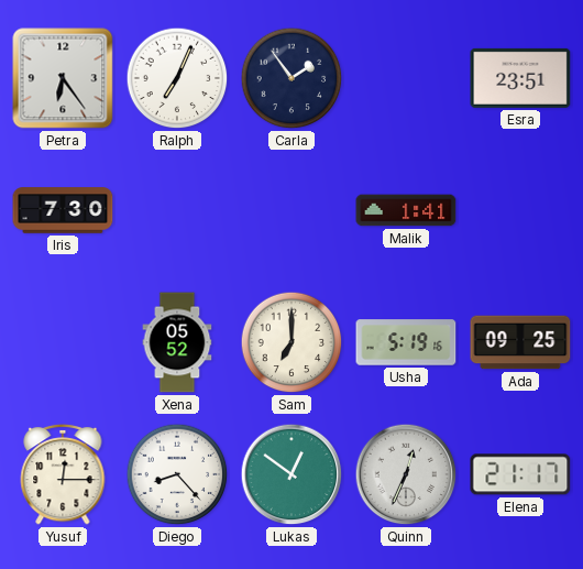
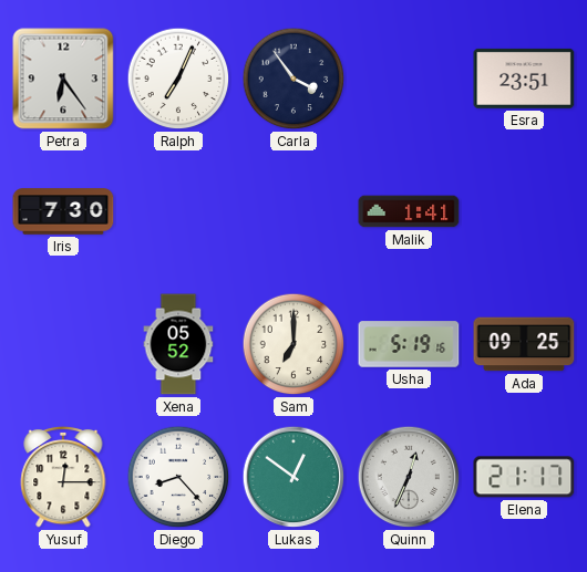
Carla: 1:54 -> 3:54 (293, 79)
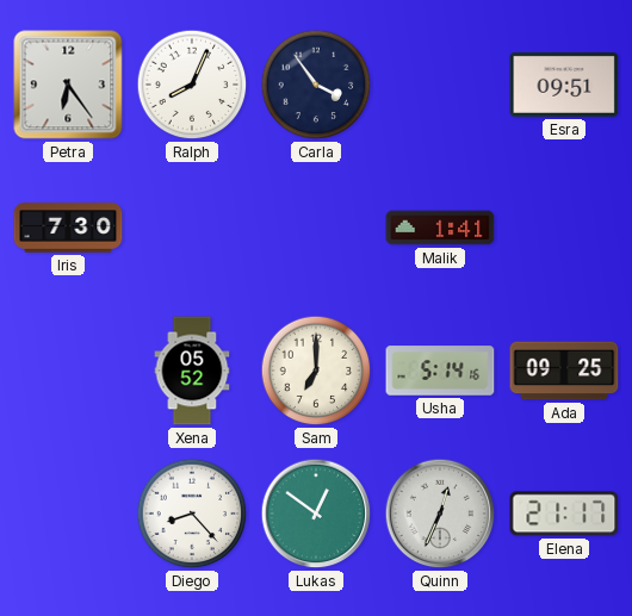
Ralph: 7:04 -> 8:04 (192, 85)
Esra: 23:51 -> 09:51 (564, 85)
Usha: 5:19 -> 5:14 (440, 371)
Yusuf: 12:15 -> none (63, 477)
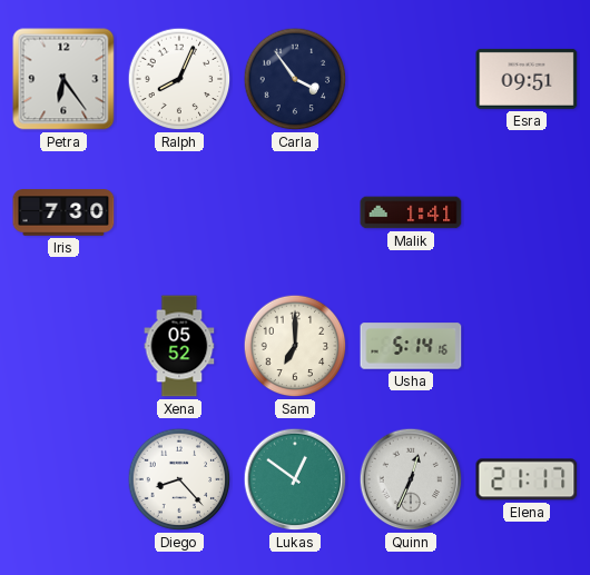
Ada: 09:25 -> none (564, 371)
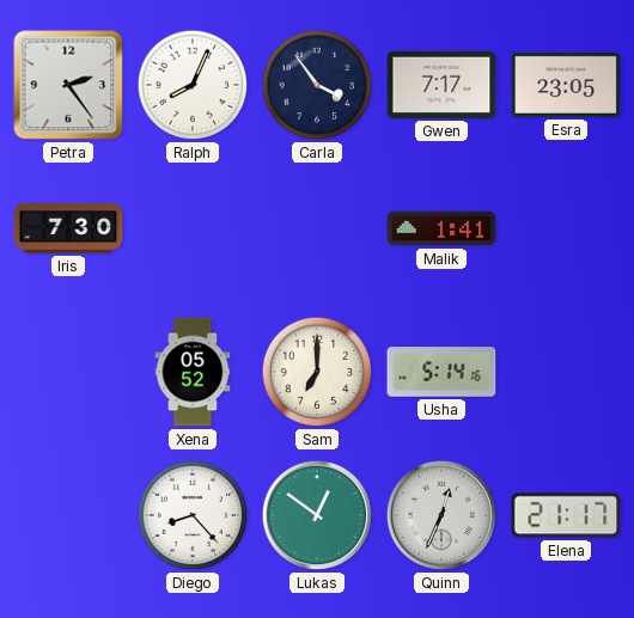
Petra: 6:24 -> 2:24 (68, 85)
Gwen: none -> 7:17 (441, 85)
Esra: 09:51 -> 23:05 (566, 85)
